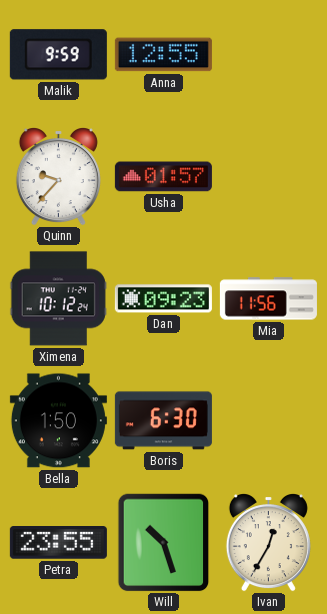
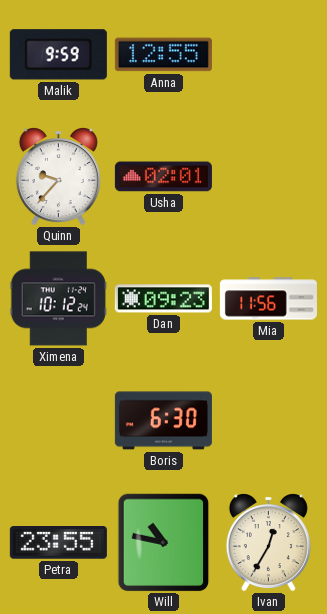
Usha: 01:57 -> 02:01 (163, 177)
Bella: 1:50 -> none (58, 421)
Will: 10:27 -> 10:47 (164, 543)
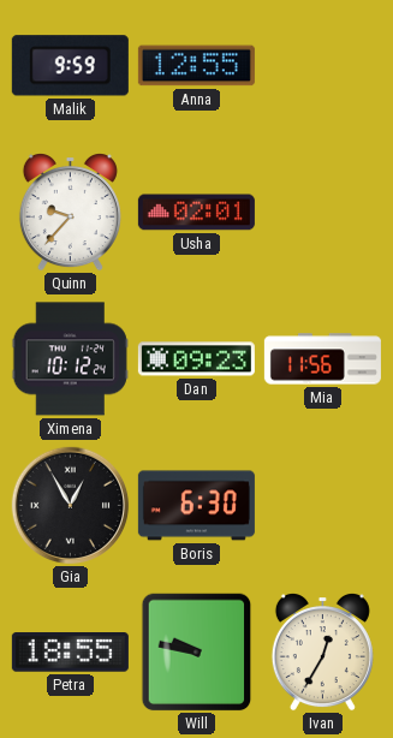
Gia: none -> 12:55 (71, 506)
Petra: 23:55 -> 18:55 (70, 653)
Will: 10:47 -> 9:47 (197, 653)
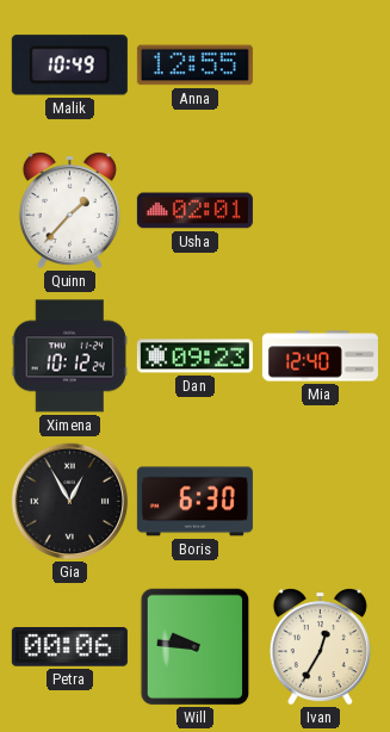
Malik: 9:59 -> 10:49 (69, 66)
Quinn: 9:37 -> 1:37 (69, 211)
Mia: 11:56 -> 12:40 (320, 356)
Petra: 18:55 -> 00:06 (69, 647)
Will: 9:47 -> 9:46 (196, 647)
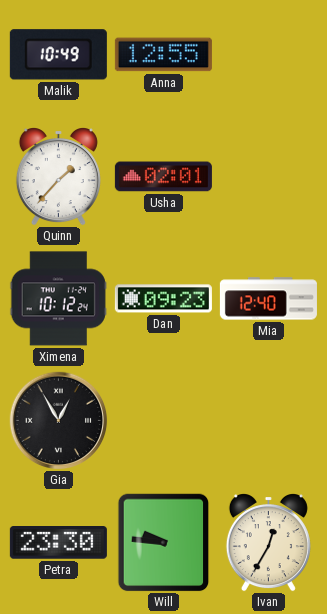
Boris: 6:30 -> none (194, 502)
Petra: 00:06 -> 23:30 (58, 543)
